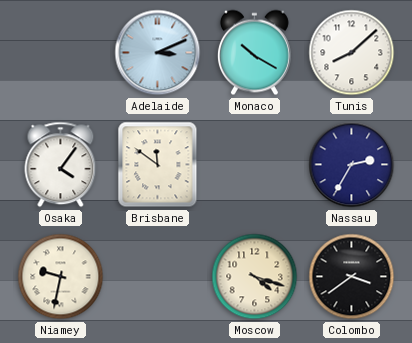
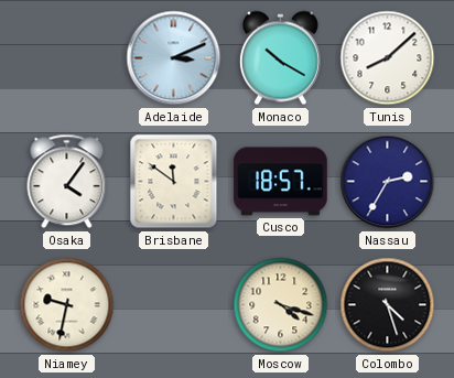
Cusco: none -> 18:57 (281, 182)
Colombo: 3:39 -> 4:27 (388, 305)
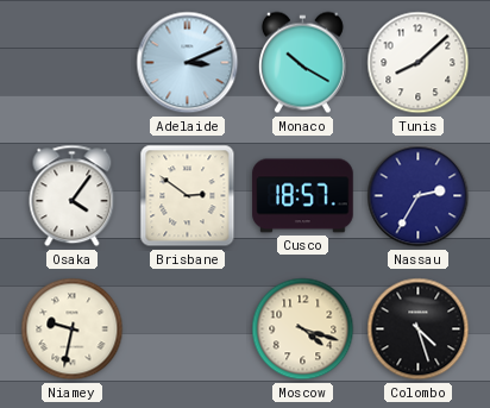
Brisbane: 11:51 -> 2:51 (188, 196)
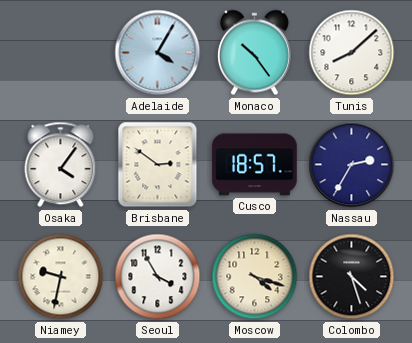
Adelaide: 3:11 -> 4:05 (158, 53)
Monaco: 10:20 -> 10:24 (254, 53)
Seoul: none -> 3:55 (158, 277)
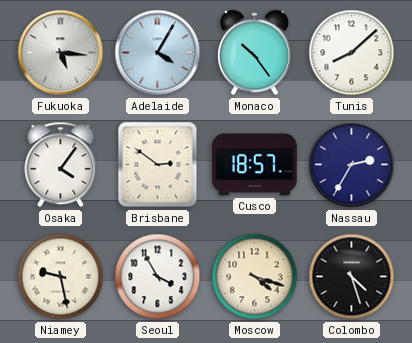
Fukuoka: none -> 5:16 (61, 53)
Niamey: 9:32 -> 9:28 (61, 277)
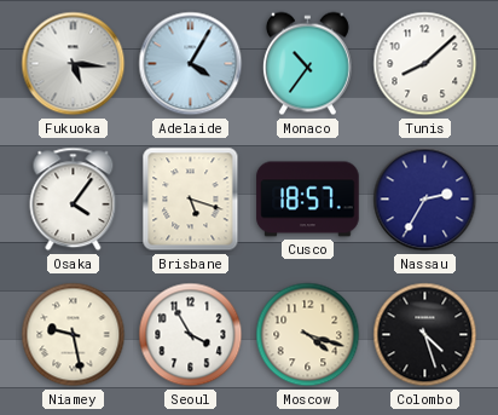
Monaco: 10:24 -> 10:36 (307, 64)
Brisbane: 2:51 -> 5:18 (191, 200)
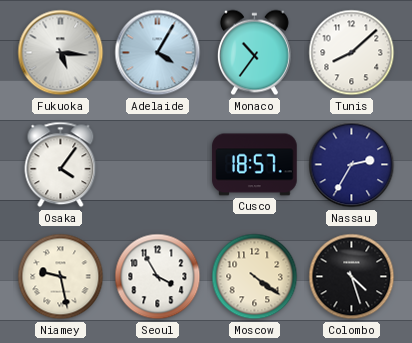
Brisbane: 5:18 -> none (191, 200)
Moscow: 4:18 -> 4:21 (255, 277)
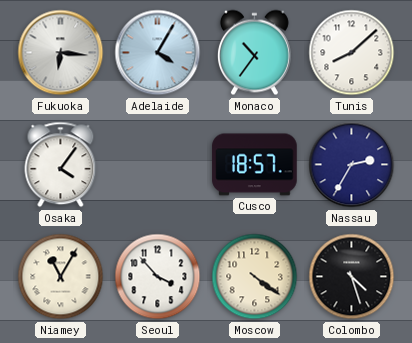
Fukuoka: 5:16 -> 6:16 (61, 53)
Niamey: 9:28 -> 11:05 (61, 277)
Seoul: 3:55 -> 3:53 (158, 277)
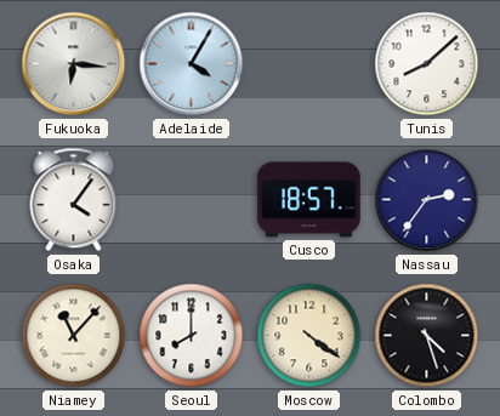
Monaco: 10:36 -> none (254, 53)
Nassau: 2:35 -> 2:36 (427, 200)
Niamey: 11:05 -> 11:07 (74, 336)
Seoul: 3:53 -> 8:00 (192, 336)
